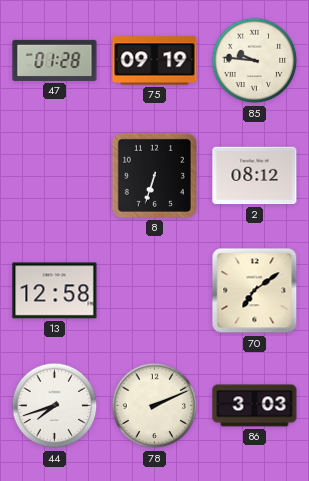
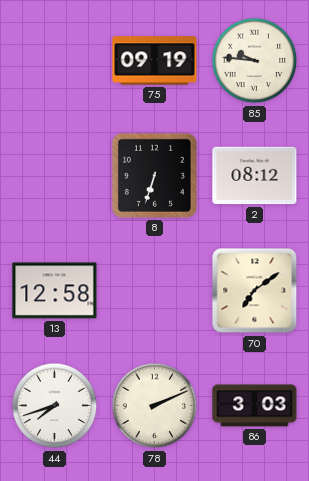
47: 01:28 -> none (55, 60)
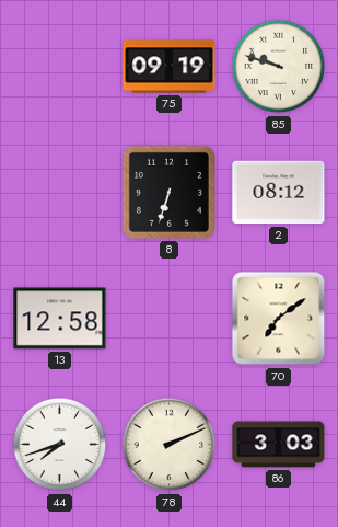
85: 9:46 -> 9:48 (279, 67)
